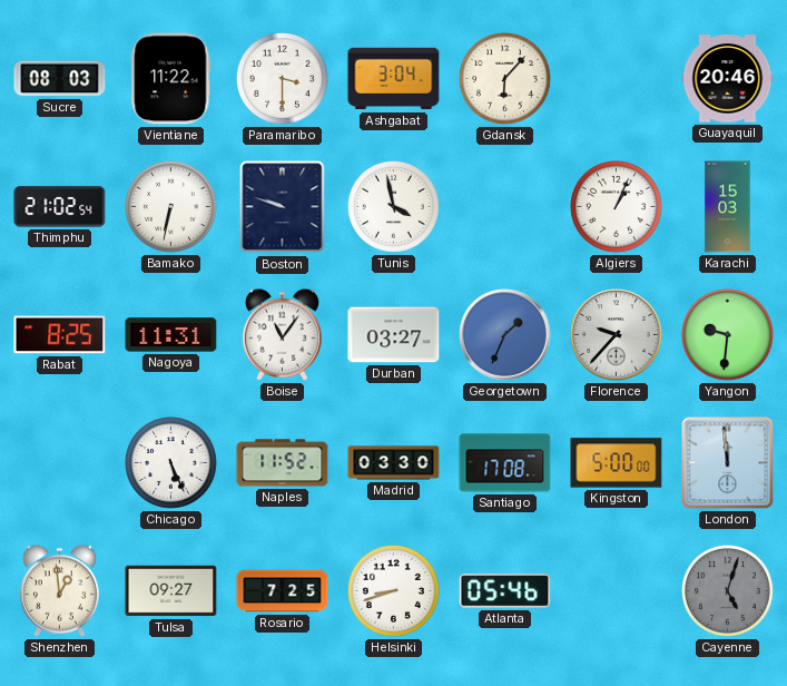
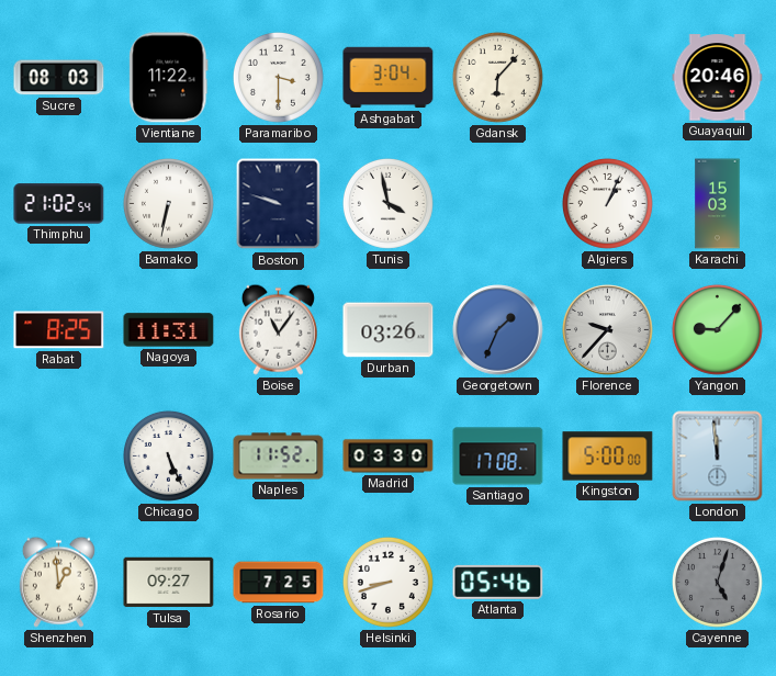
Durban: 03:27 -> 03:26 (389, 330)
Yangon: 9:31 -> 9:07 (717, 329)
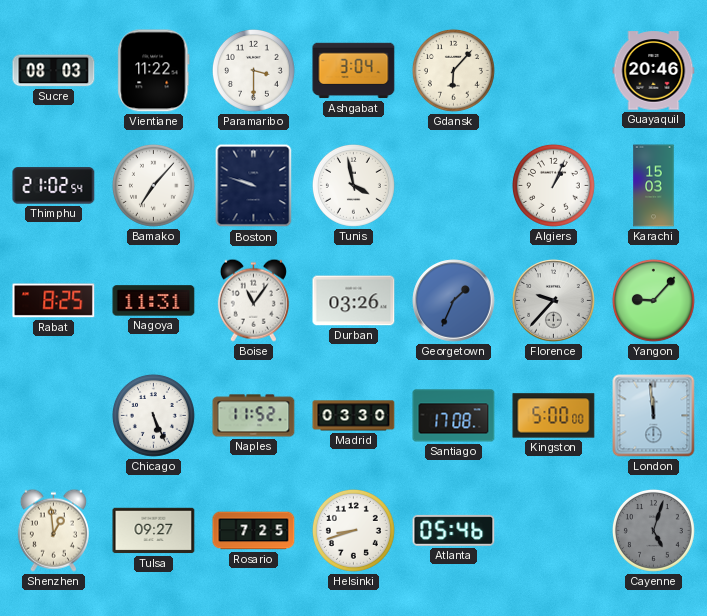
Bamako: 6:32 -> 7:07 (153, 185)
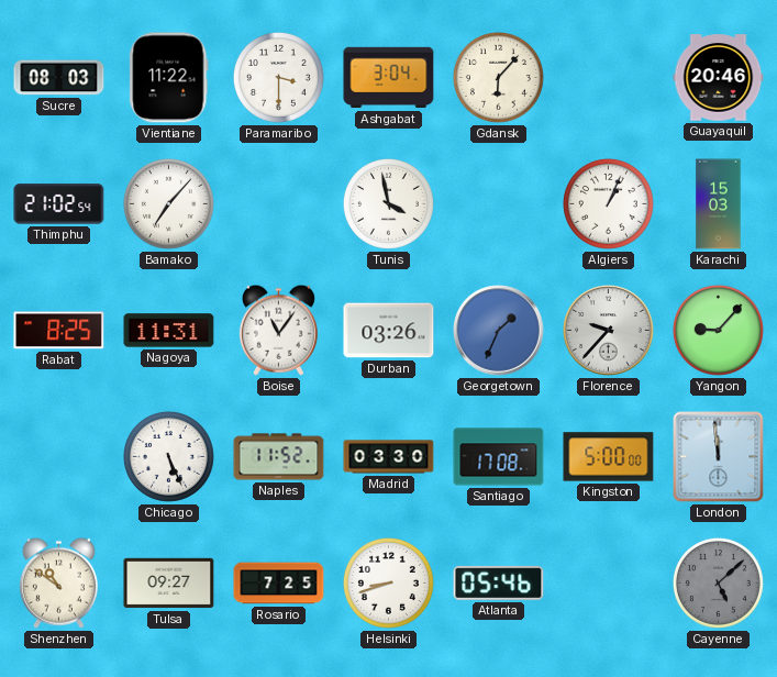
Boston: 9:48 -> none (254, 186)
Shenzhen: 12:59 -> 10:51 (58, 582)
Cayenne: 5:03 -> 5:08 (718, 582)
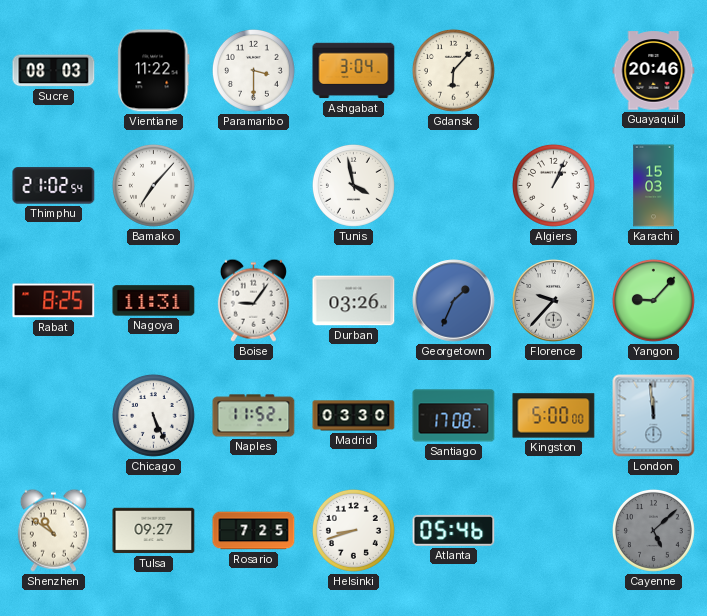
Boise: 11:06 -> 9:06 (253, 300)
